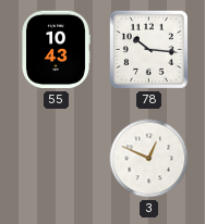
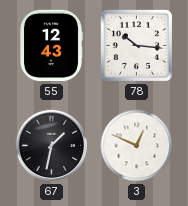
55: 10:43 -> 12:43 (51, 46)
67: none -> 1:32 (52, 146)
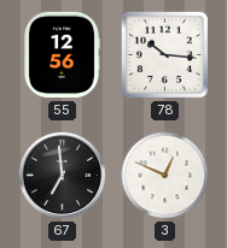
55: 12:43 -> 12:56 (62, 55)
67: 1:32 -> 6:59 (63, 176)
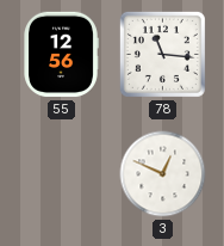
78: 10:16 -> 11:16 (162, 54)
67: 6:59 -> none (63, 176)
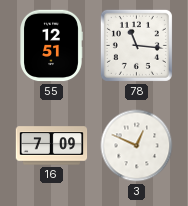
55: 12:56 -> 12:51 (51, 46)
16: none -> 7:09 (52, 146)
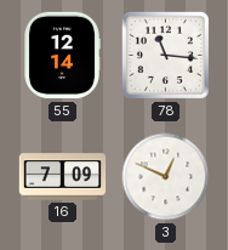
55: 12:51 -> 12:14 (62, 56)
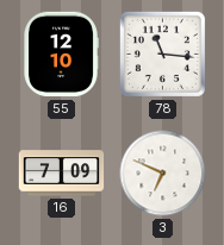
55: 12:14 -> 12:10 (61, 55)
3: 12:49 -> 6:49 (163, 174)
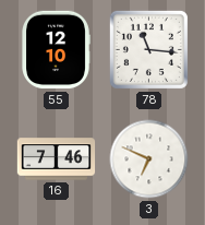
16: 7:09 -> 7:46 (57, 159)
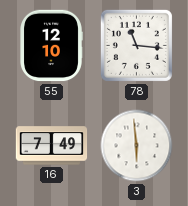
16: 7:46 -> 7:49 (52, 146)
3: 6:49 -> 5:59 (137, 146)
